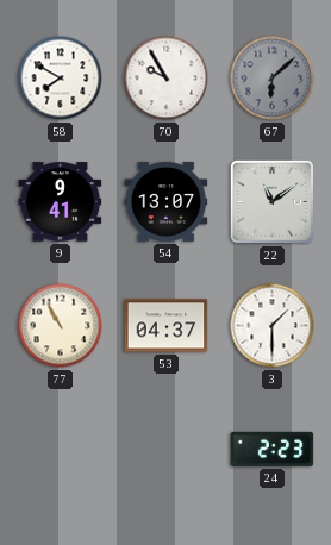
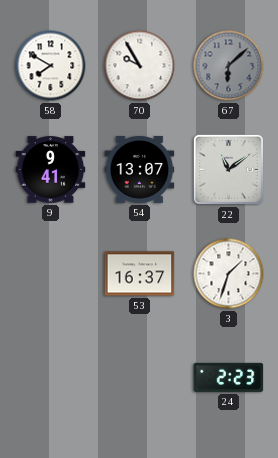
77: 10:55 -> none (61, 326)
53: 04:37 -> 16:37 (140, 274)
3: 1:30 -> 1:33 (229, 274)
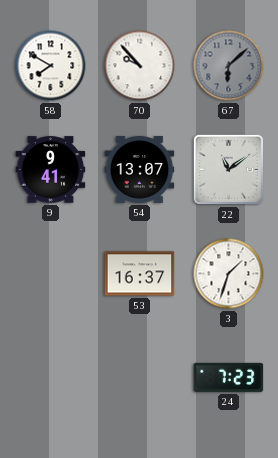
70: 9:55 -> 9:53 (140, 66)
24: 2:23 -> 7:23 (229, 377)
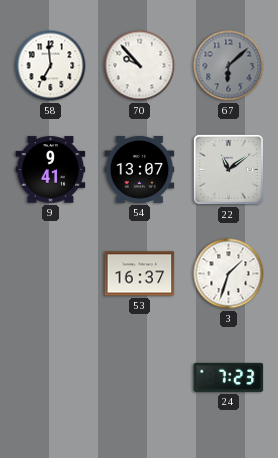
58: 7:50 -> 6:59 (51, 66)
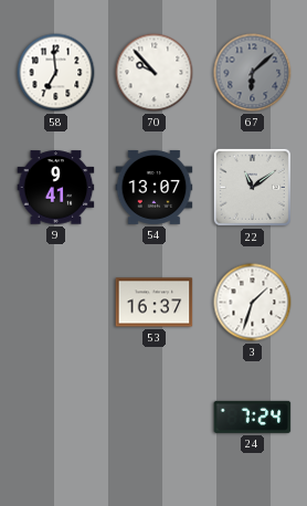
24: 7:23 -> 7:24 (253, 417)
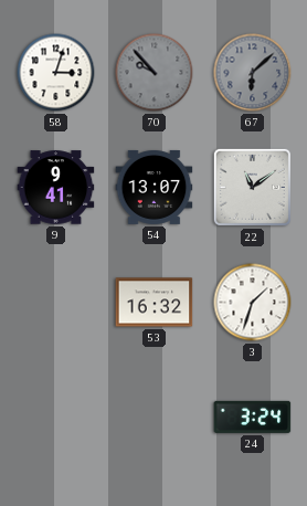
58: 6:59 -> 3:03 (56, 73)
70 dial: white -> grey (155, 73)
53: 16:37 -> 16:32 (155, 303)
24: 7:24 -> 3:24 (253, 417)
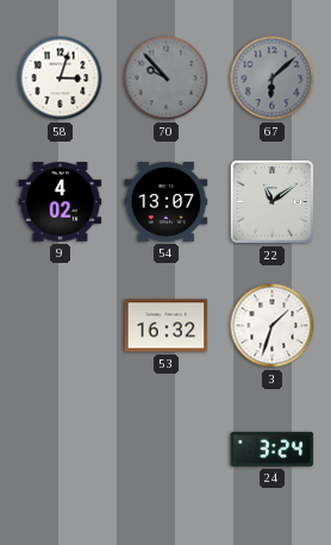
9: 9:41 -> 4:02 (61, 202)
